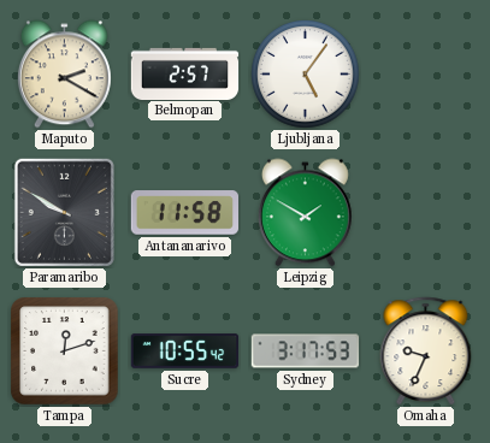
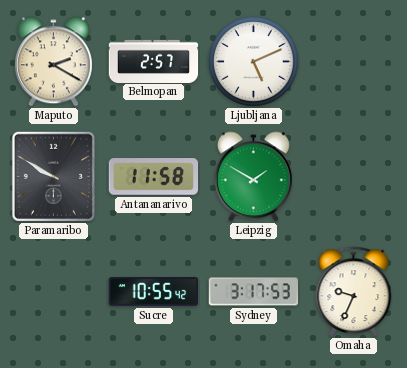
Ljubljana: 5:06 -> 5:11 (254, 62)
Tampa: 12:12 -> none (65, 352)
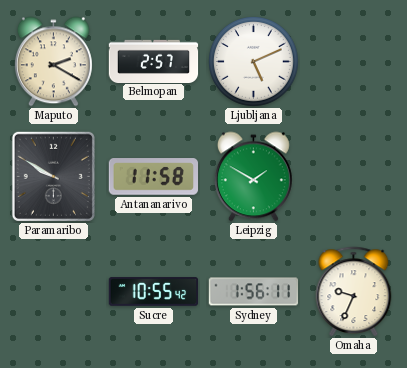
Sydney: 3:17 -> 1:56 (254, 292)
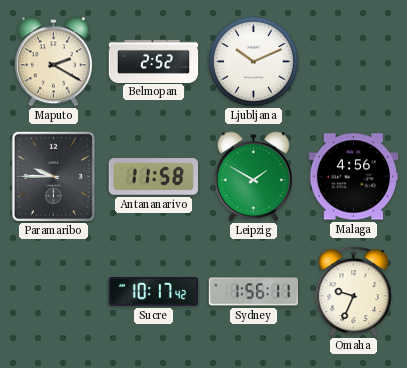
Belmopan: 2:57 -> 2:52 (154, 61)
Ljubljana: 5:11 -> 10:11 (254, 62)
Paramaribo: 9:50 -> 9:45 (53, 176)
Malaga: none -> 4:56 (354, 177)
Sucre: 10:55 -> 10:17 (154, 292)
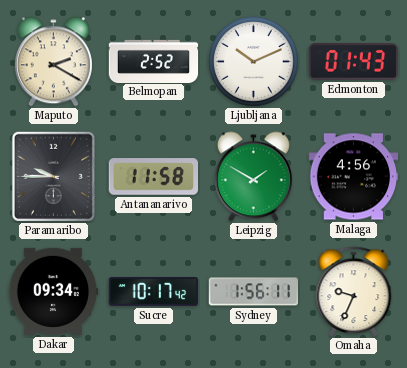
Edmonton: none -> 01:43 (353, 62)
Dakar: none -> 09:34 (53, 291)
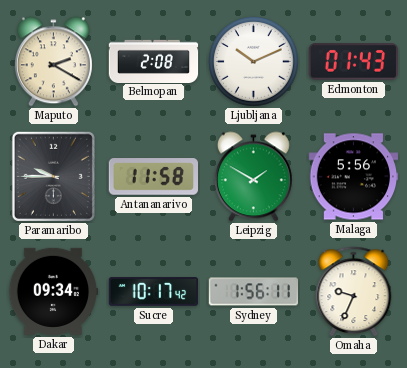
Belmopan: 2:52 -> 2:08 (154, 61)
Malaga: 4:56 -> 5:56 (354, 177)
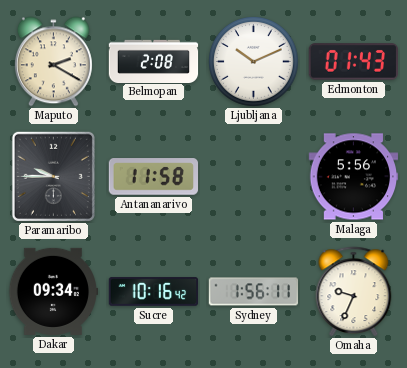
Leipzig: 1:50 -> none (253, 177)
Sucre: 10:17 -> 10:16 (154, 292)
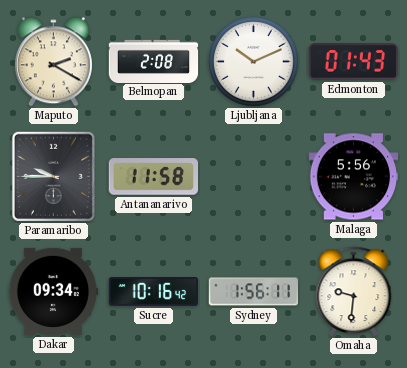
Omaha: 9:34 -> 9:31 (354, 292)
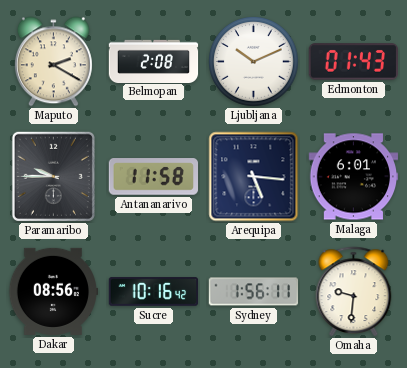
Arequipa: none -> 5:16 (254, 177)
Malaga: 5:56 -> 6:01 (354, 177)
Dakar: 09:34 -> 08:56 (53, 291)
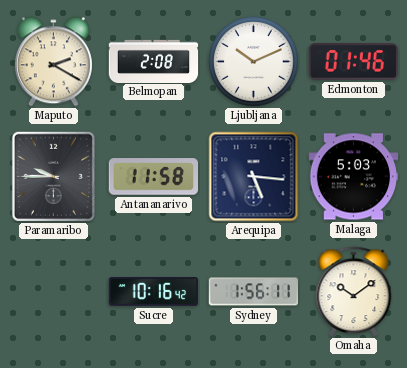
Edmonton: 01:43 -> 01:46 (353, 62)
Malaga: 6:01 -> 5:03 (354, 177)
Dakar: 08:56 -> none (53, 291)
Omaha: 9:31 -> 10:09 (354, 292)
